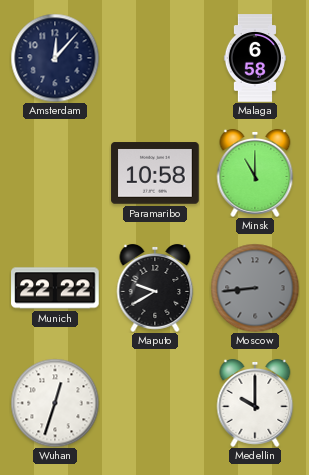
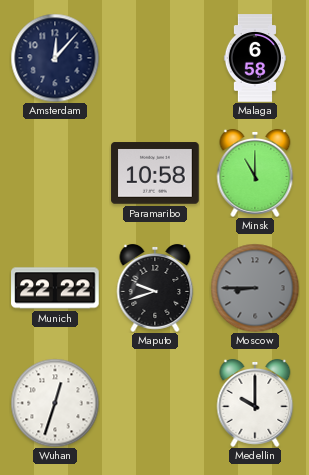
Maputo: 9:40 -> 9:42 (155, 288)
Moscow: 8:44 -> 8:45 (255, 288)
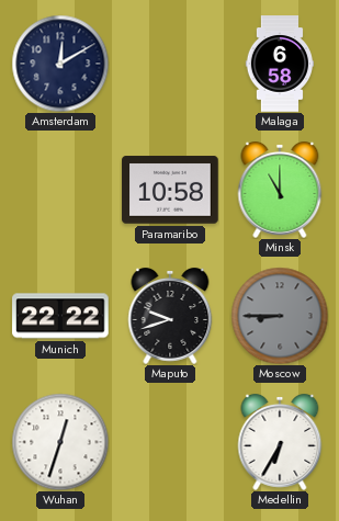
Amsterdam: 12:07 -> 12:10 (60, 64)
Medellin: 10:00 -> 6:35 (280, 442)
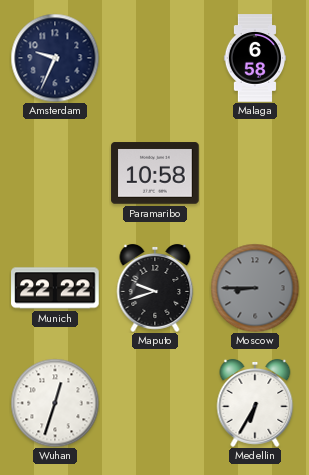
Amsterdam: 12:10 -> 9:34 (55, 58)
Minsk: 11:00 -> none (280, 190)
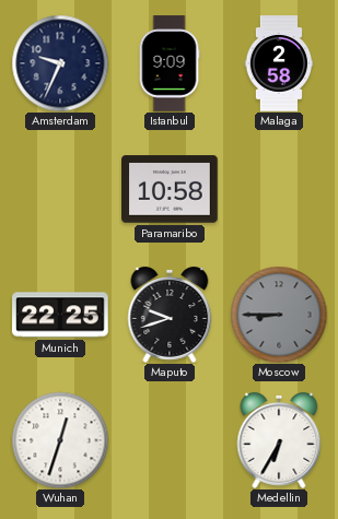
Istanbul: none -> 9:09 (170, 63)
Malaga: 6:58 -> 2:58 (279, 63)
Munich: 22:22 -> 22:25 (60, 315)
